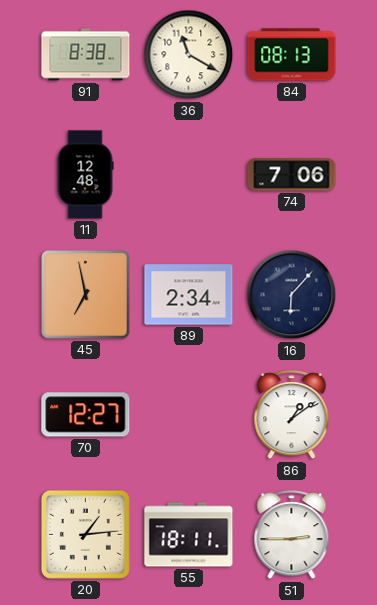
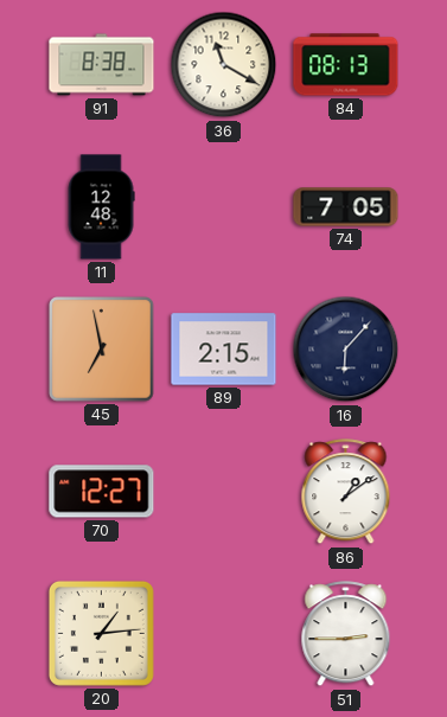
74: 7:06 -> 7:05 (346, 207)
89: 2:34 -> 2:15 (224, 350)
55: 18:11 -> none (189, 535)
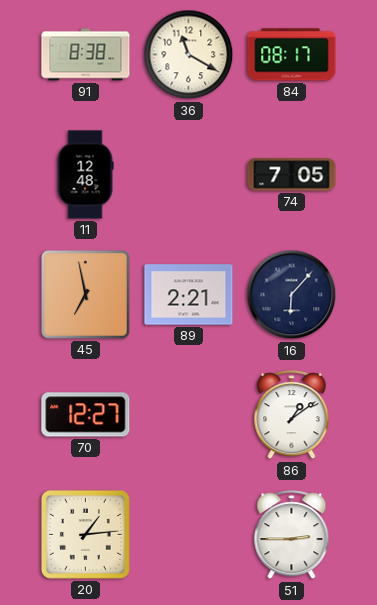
84: 08:13 -> 08:17 (292, 55)
89: 2:15 -> 2:21 (189, 295)
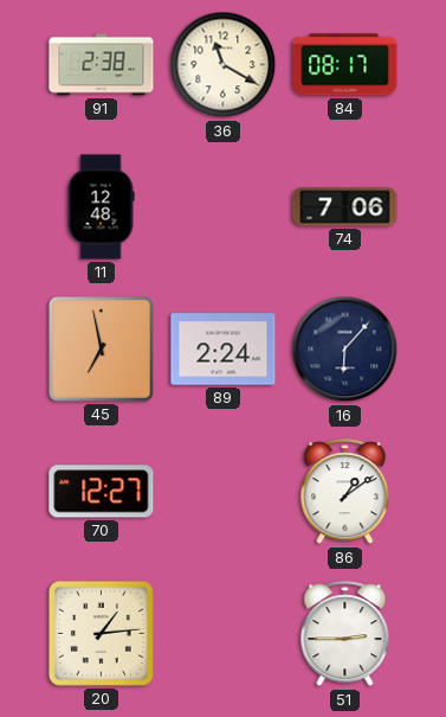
91: 8:38 -> 2:38 (102, 65)
74: 7:05 -> 7:06 (345, 207)
89: 2:21 -> 2:24 (224, 350)
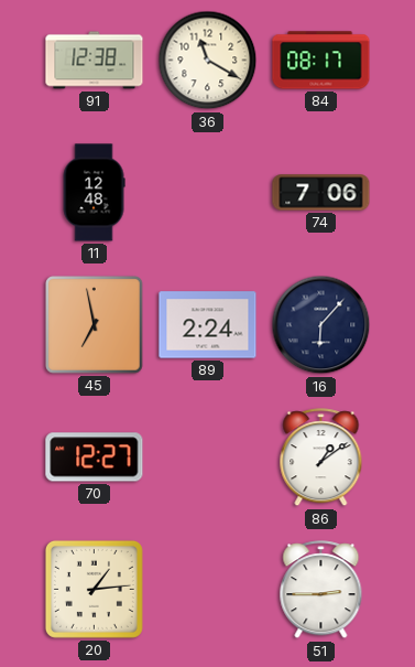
91: 2:38 -> 12:38 (95, 61)
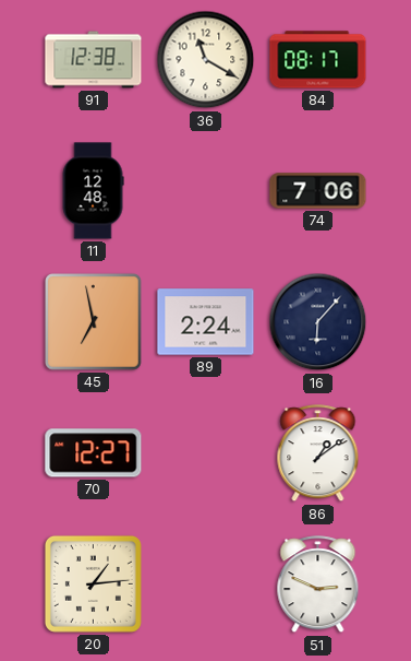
51: 2:45 -> 2:49 (318, 585)
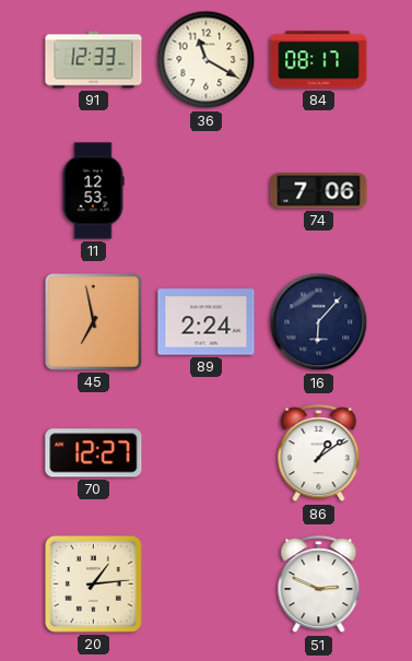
91: 12:38 -> 12:33 (94, 60)
11: 12:48 -> 12:53 (93, 191)
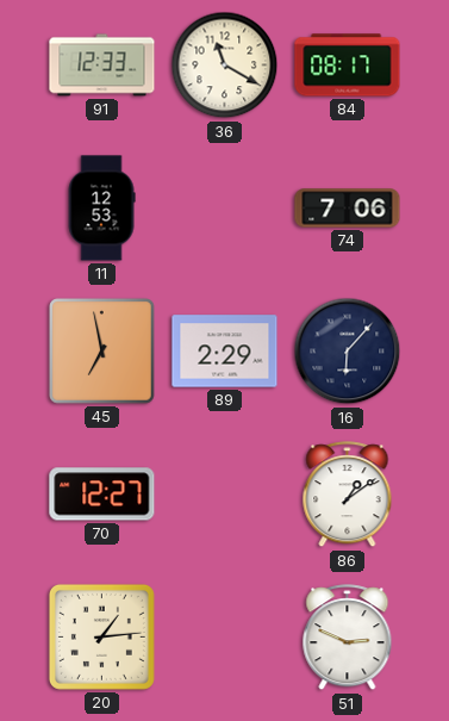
89: 2:24 -> 2:29 (225, 352)
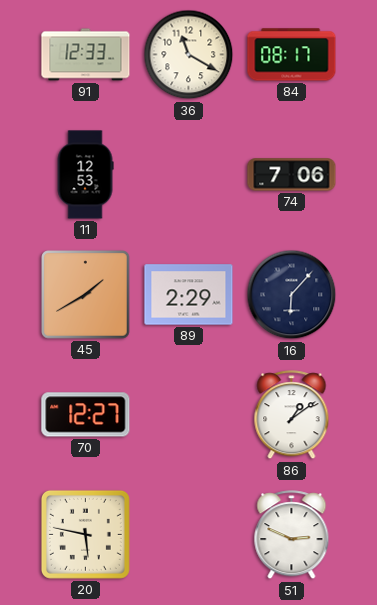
45: 6:58 -> 1:40 (86, 295)
20: 1:14 -> 5:47 (85, 534)
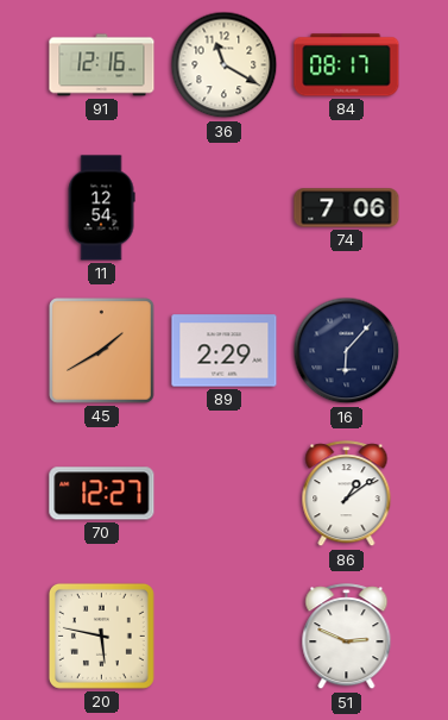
91: 12:33 -> 12:16 (102, 65)
11: 12:53 -> 12:54 (101, 208)
